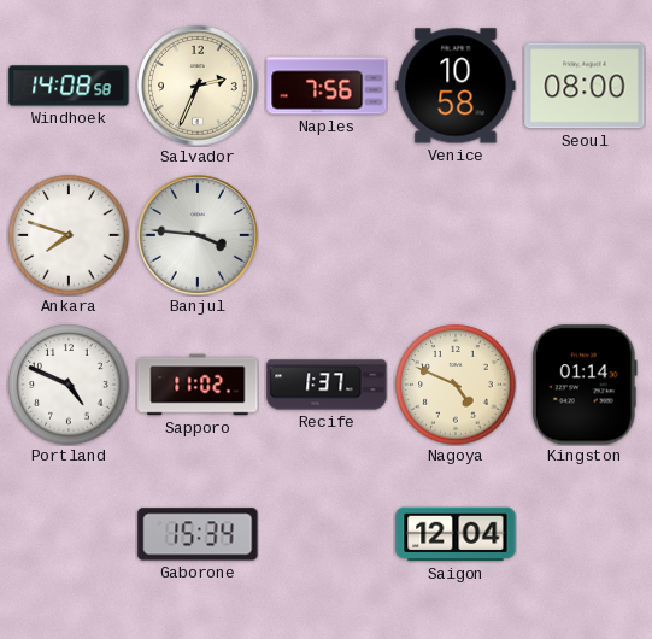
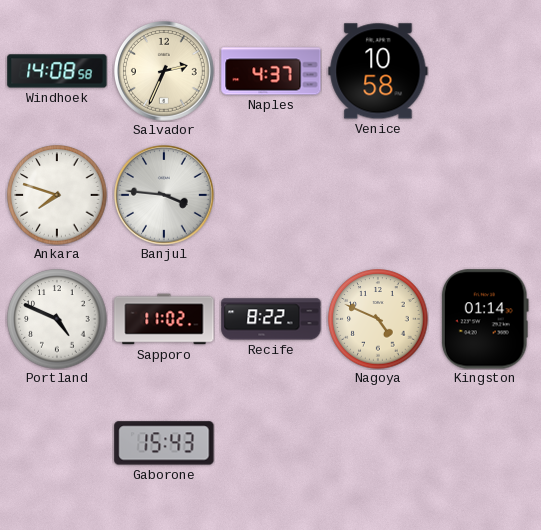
Naples: 7:56 -> 4:37 (271, 71)
Seoul: 08:00 -> none (585, 86)
Recife: 1:37 -> 8:22 (271, 319)
Gaborone: 15:34 -> 15:43 (164, 443)
Saigon: 12:04 -> none (456, 534)
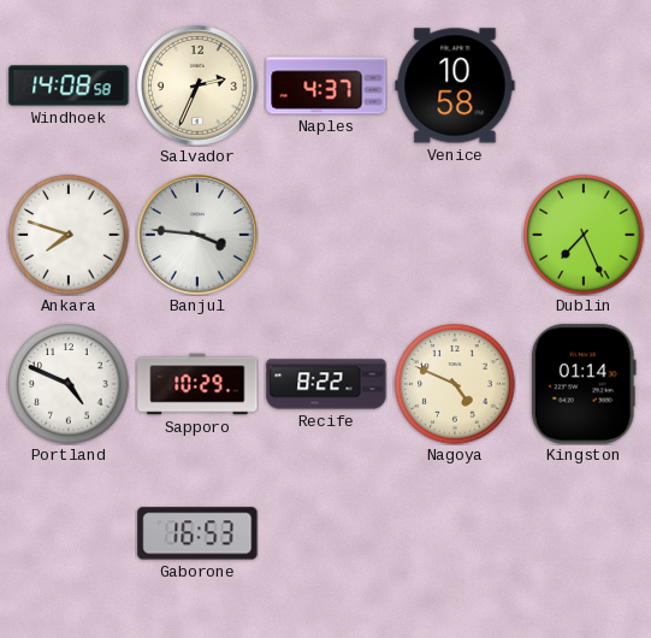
Dublin: none -> 7:26 (584, 235)
Sapporo: 11:02 -> 10:29 (197, 384)
Gaborone: 15:43 -> 16:53 (197, 533)
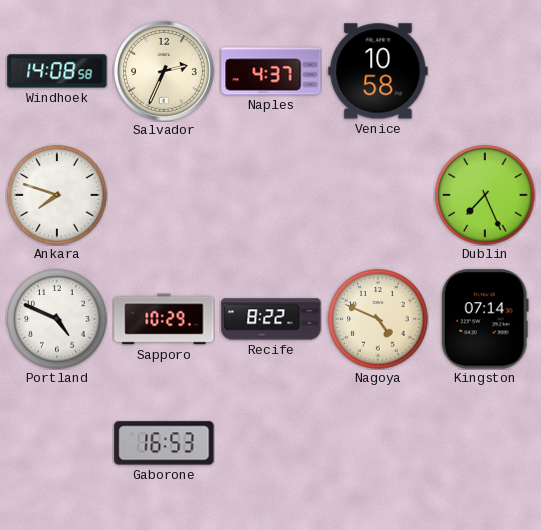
Banjul: 3:46 -> none (199, 236)
Kingston: 01:14 -> 07:14 (485, 319)
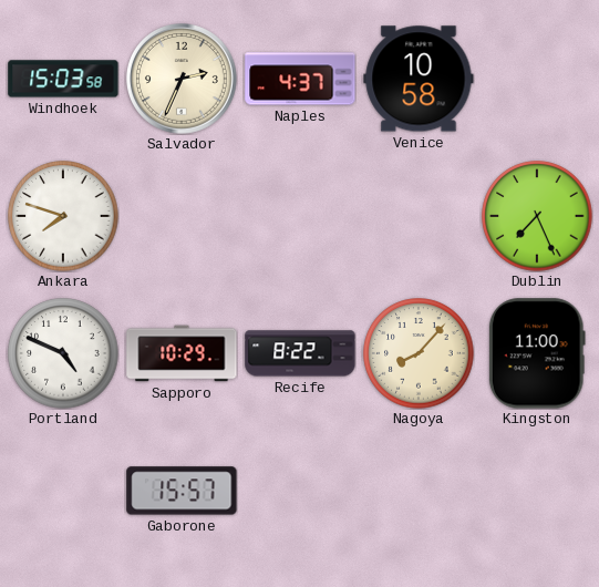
Windhoek: 14:08 -> 15:03 (63, 79)
Nagoya: 4:49 -> 8:07 (419, 353)
Kingston: 07:14 -> 11:00 (537, 353)
Gaborone: 16:53 -> 15:57 (182, 491)
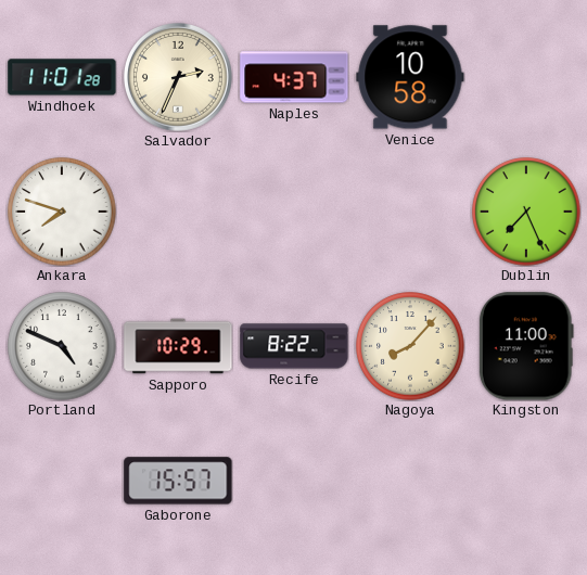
Windhoek: 15:03 -> 11:01 (62, 77)
